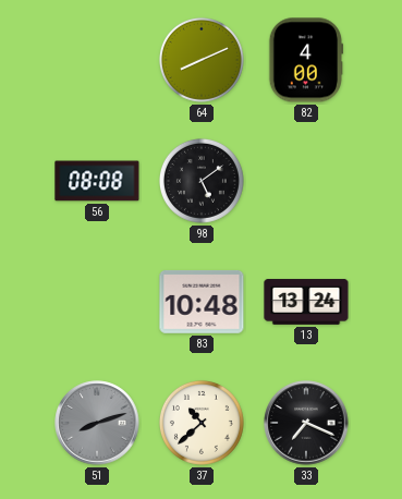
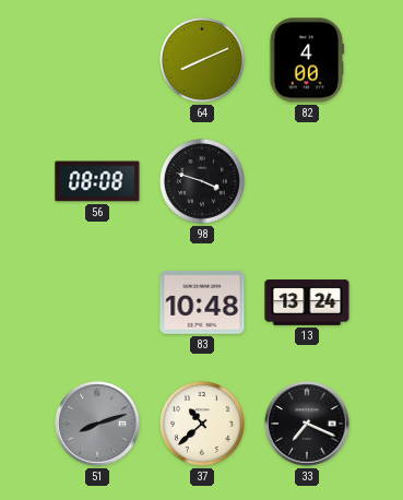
98: 5:09 -> 3:48 (202, 181)
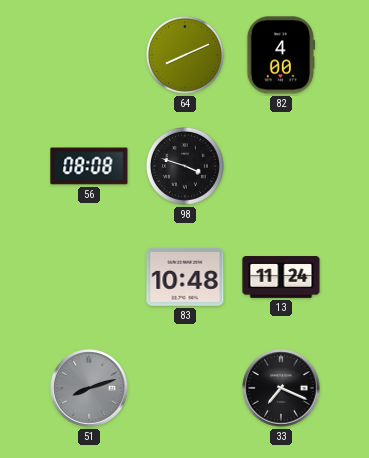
13: 13:24 -> 11:24 (281, 277)
37: 10:38 -> none (202, 424)
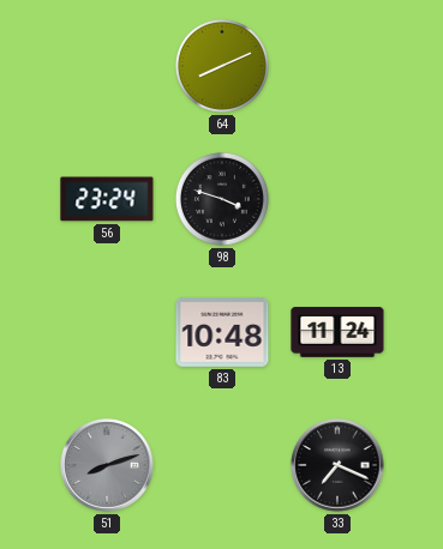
82: 4:00 -> none (281, 55)
56: 08:08 -> 23:24 (107, 199)
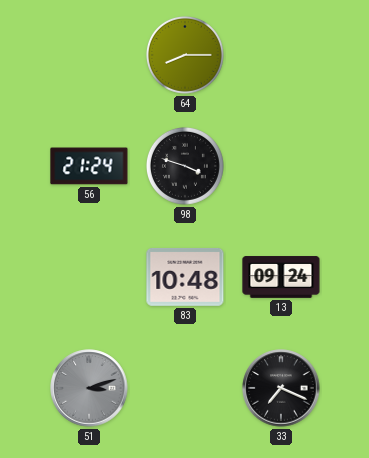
64: 8:11 -> 8:15 (185, 55)
56: 23:24 -> 21:24 (89, 166)
13: 11:24 -> 09:24 (281, 277)
51: 8:12 -> 3:12 (89, 388)
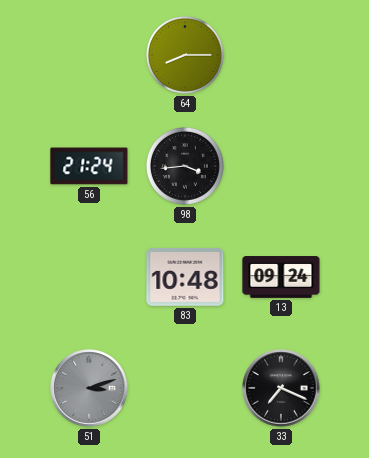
98: 3:48 -> 3:44 (185, 166)
